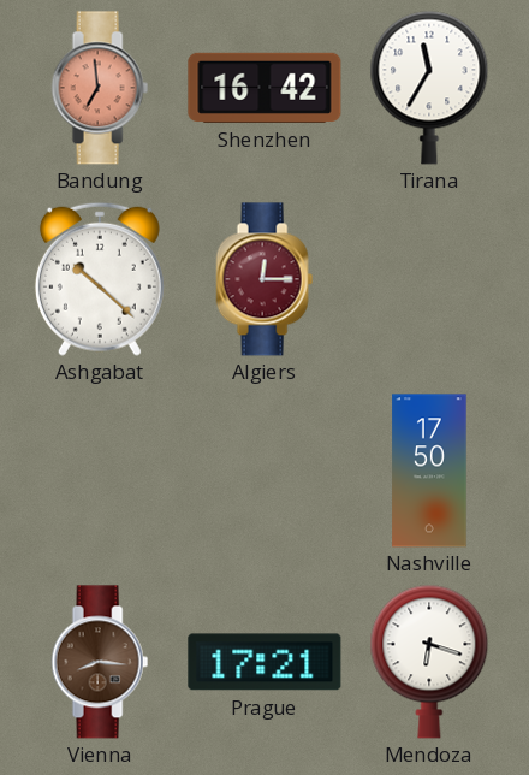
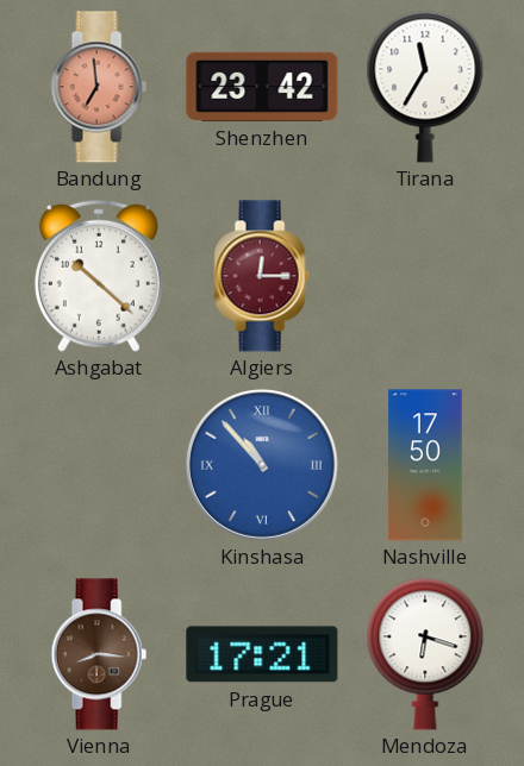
Shenzhen: 16:42 -> 23:42 (262, 87)
Kinshasa: none -> 10:53 (262, 465)
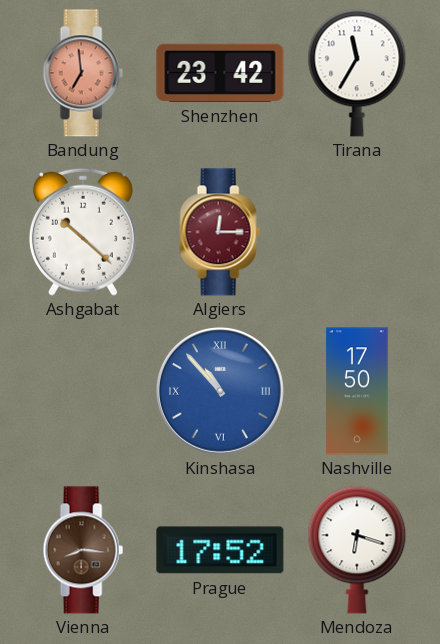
Prague: 17:21 -> 17:52 (220, 550)
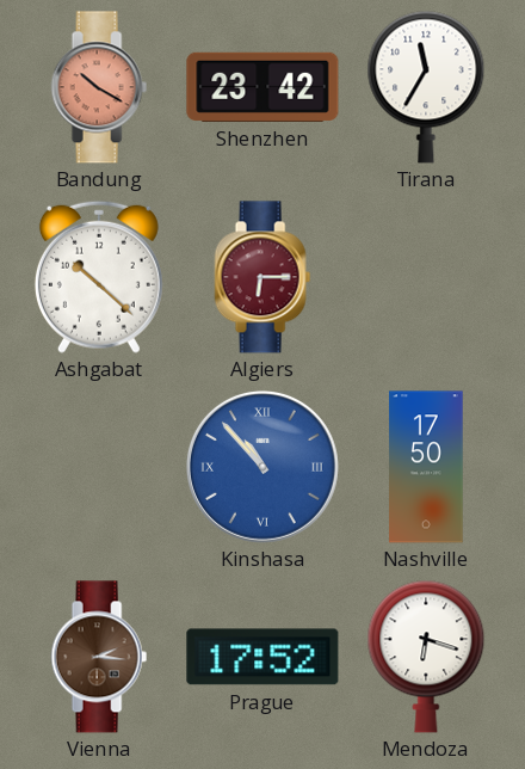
Bandung: 6:59 -> 10:20 (99, 87)
Algiers: 12:15 -> 6:15 (262, 277)
Vienna: 8:16 -> 2:16 (99, 657)
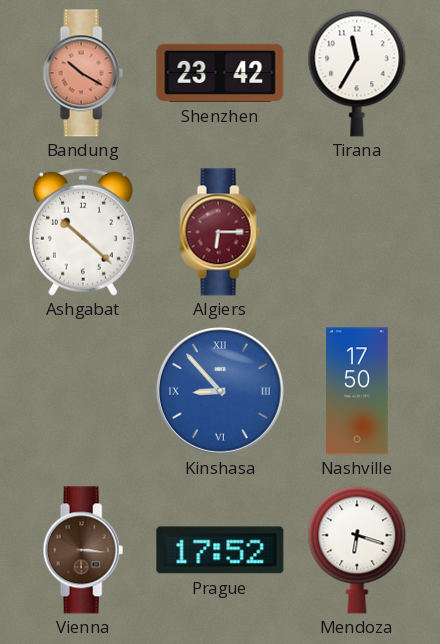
Kinshasa: 10:53 -> 8:53 (220, 391)
Vienna: 2:16 -> 3:16 (83, 550)
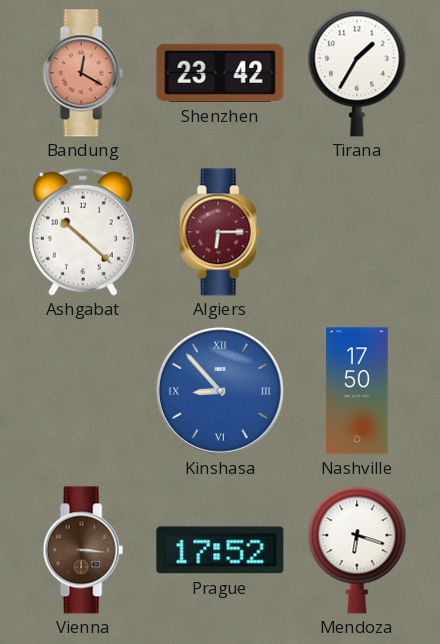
Bandung: 10:20 -> 12:20 (83, 73)
Tirana: 11:35 -> 1:35 (357, 73)
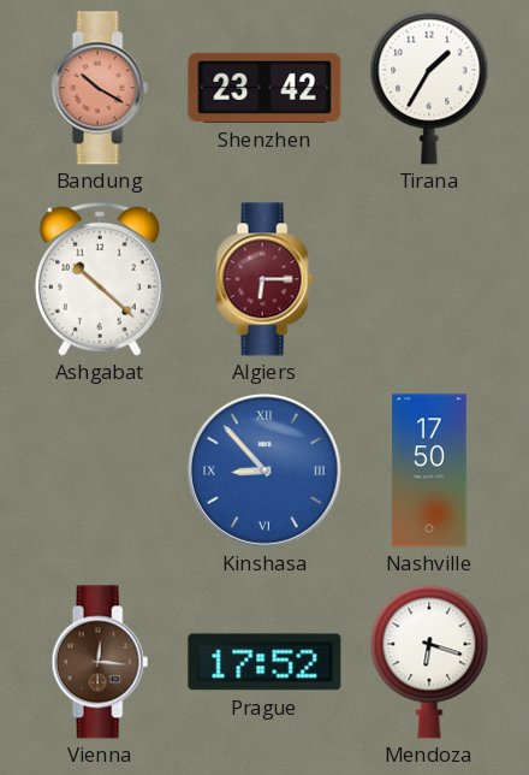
Bandung: 12:20 -> 10:20 (100, 88)
Vienna: 3:16 -> 12:16 (100, 662)
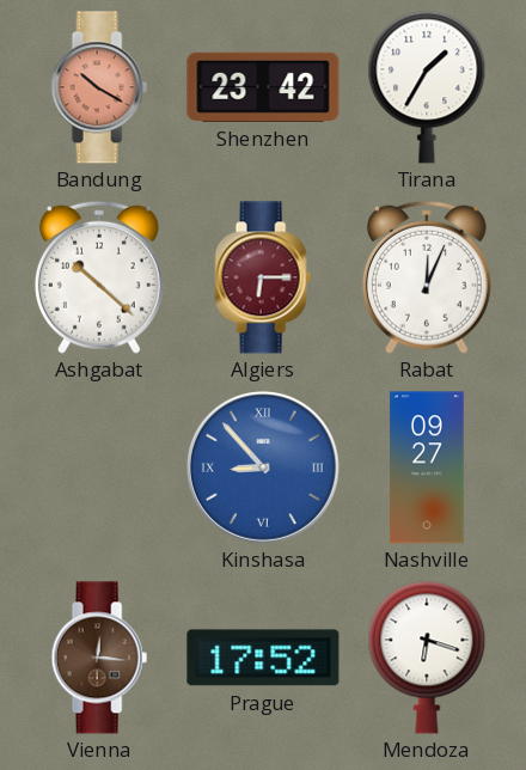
Rabat: none -> 12:04 (427, 277)
Nashville: 17:50 -> 09:27 (427, 467)
